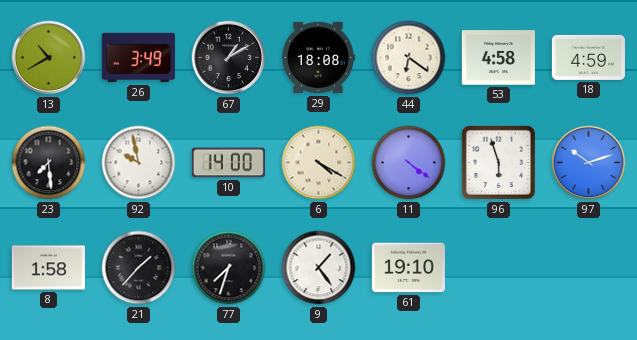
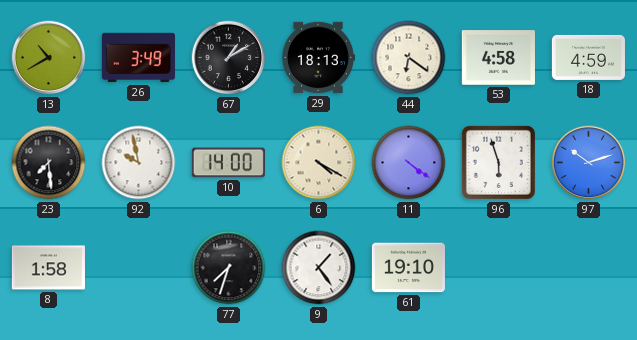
29: 18:08 -> 18:13 (319, 58)
21: 1:37 -> none (139, 268)
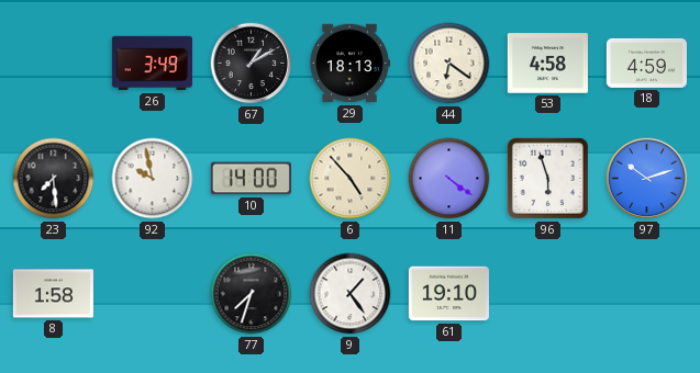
13: 10:40 -> none (49, 58)
6: 4:20 -> 4:53 (351, 179)
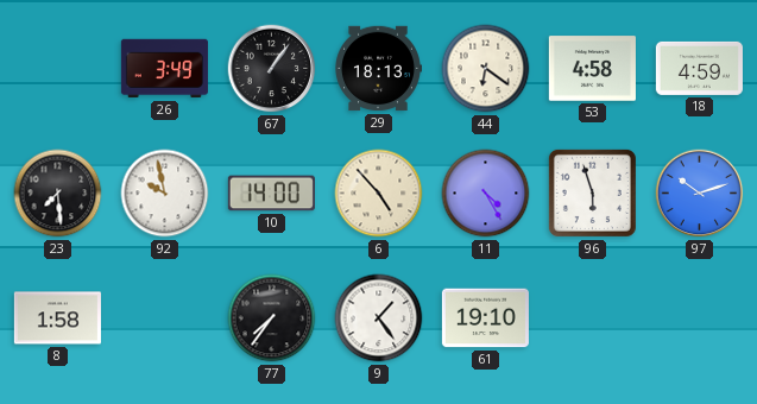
67: 1:10 -> 1:06 (272, 69)
11: 4:21 -> 4:25 (486, 194)
77: 7:33 -> 7:36 (272, 318)
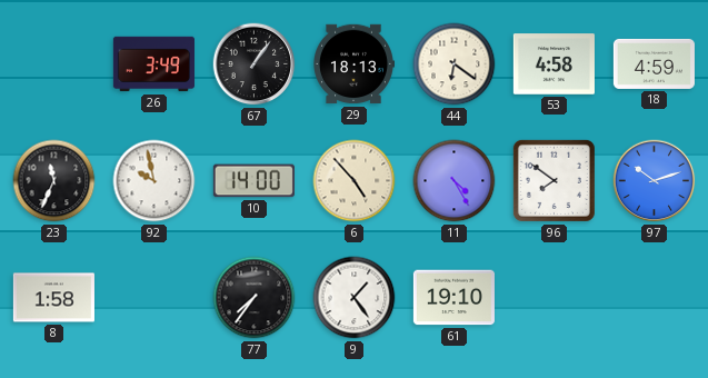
23: 7:29 -> 11:34 (54, 181)
96: 5:57 -> 7:51 (554, 180)
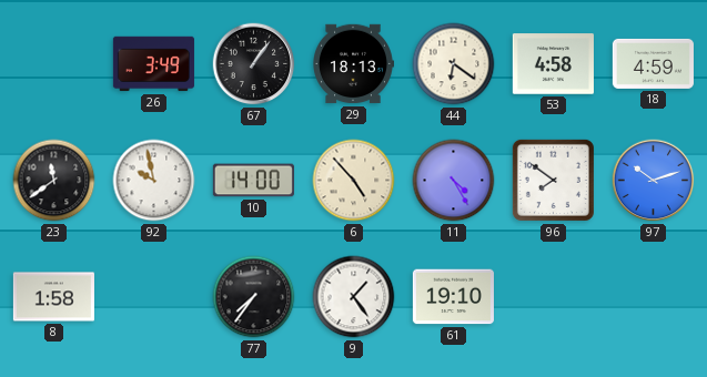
23: 11:34 -> 11:39 (54, 181)
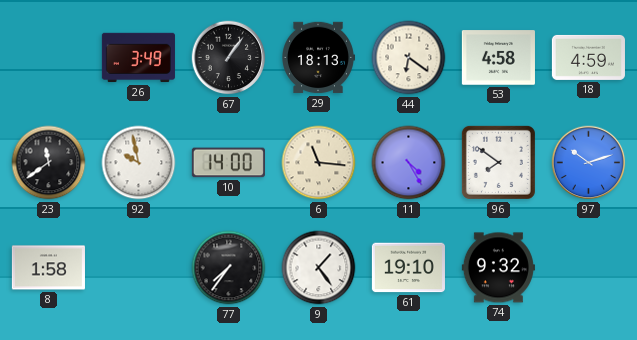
6: 4:53 -> 11:16 (319, 163)
74: none -> 9:32 (498, 268)
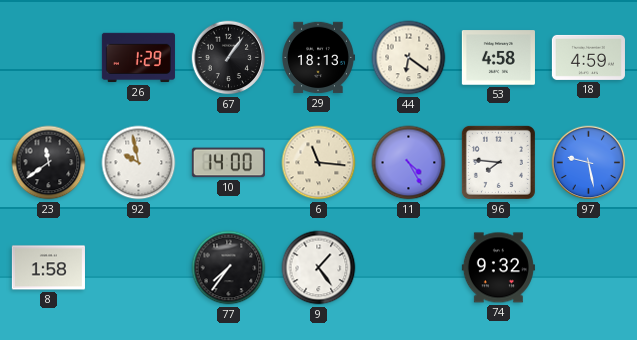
26: 3:49 -> 1:29 (138, 58)
96: 7:51 -> 7:46 (498, 162)
97: 10:12 -> 9:28 (589, 163)
61: 19:10 -> none (408, 268)
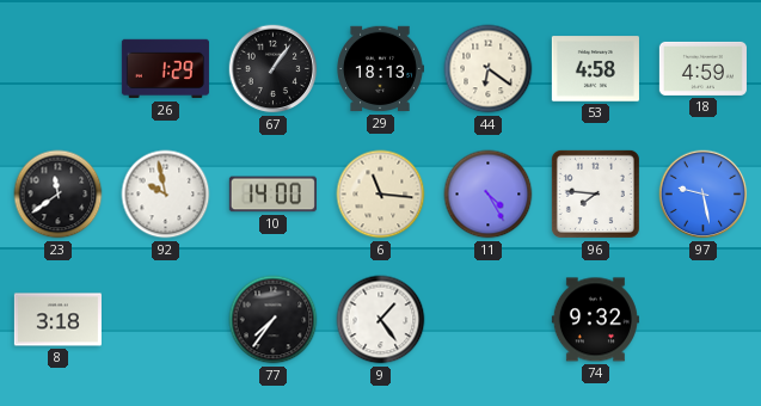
8: 1:58 -> 3:18 (57, 320)
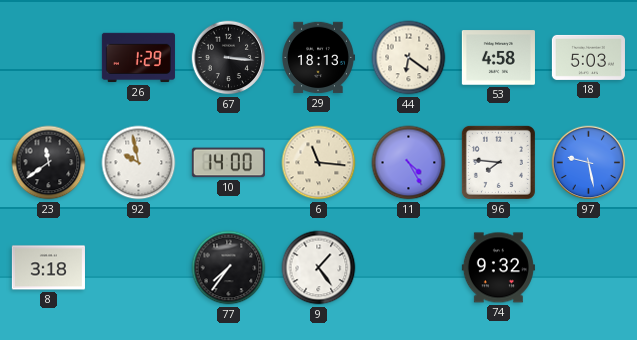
67: 1:06 -> 3:16 (229, 58)
18: 4:59 -> 5:03 (588, 57)
